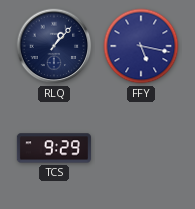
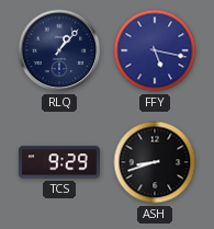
ASH: none -> 8:42 (155, 162)
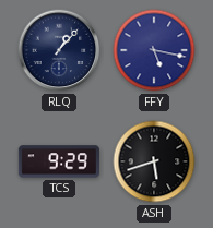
ASH: 8:42 -> 5:42 (154, 161)
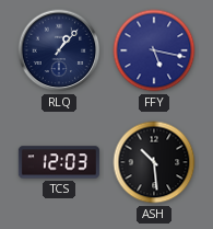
TCS: 9:29 -> 12:03 (59, 162)
ASH: 5:42 -> 10:29 (154, 162)
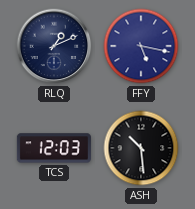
RLQ: 1:07 -> 1:11 (54, 46)
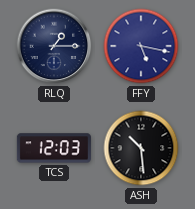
RLQ: 1:11 -> 1:15 (54, 46)
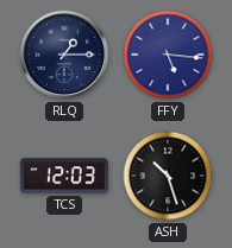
FFY: 5:17 -> 5:16 (168, 55)
ASH: 10:29 -> 10:27 (168, 176)
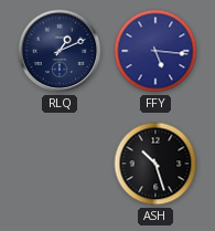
RLQ: 1:15 -> 1:11 (60, 51)
TCS: 12:03 -> none (64, 176)
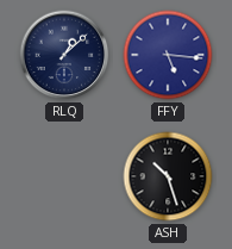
RLQ: 1:11 -> 1:08 (64, 55)
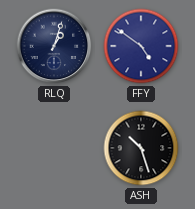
RLQ: 1:08 -> 1:03 (54, 46)
FFY: 5:16 -> 4:51 (141, 46)
